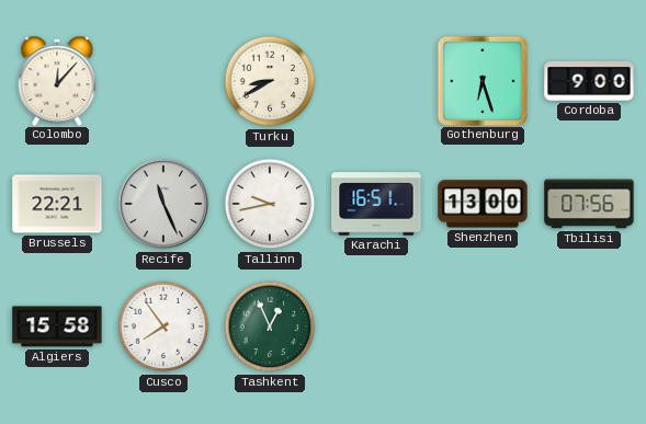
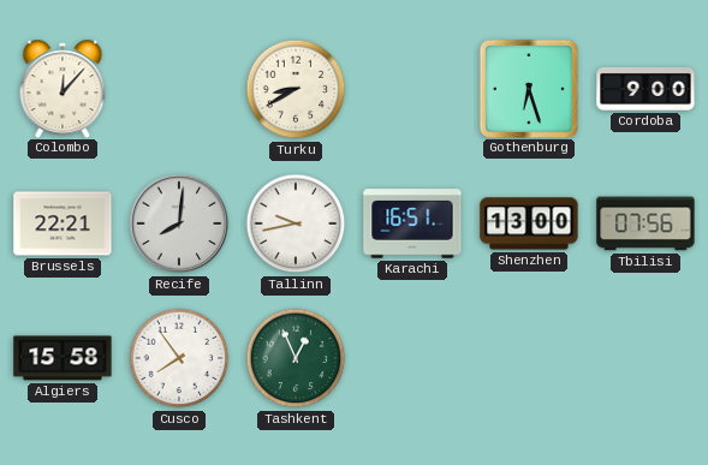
Recife: 11:26 -> 8:01 (179, 223)
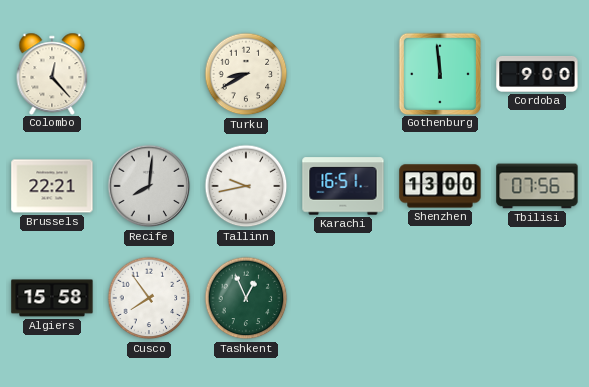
Colombo: 12:07 -> 12:23 (52, 73)
Gothenburg: 6:27 -> 11:59 (439, 73)
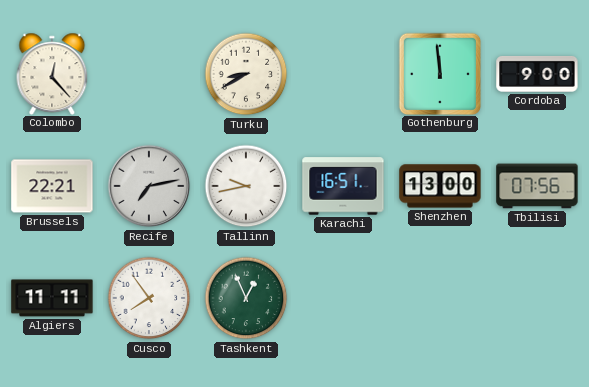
Recife: 8:01 -> 7:13 (149, 186)
Algiers: 15:58 -> 11:11 (52, 298)
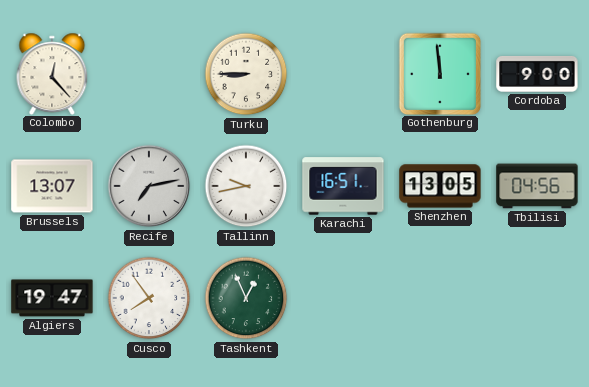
Turku: 8:40 -> 8:45 (246, 74)
Brussels: 22:21 -> 13:07 (52, 186)
Shenzhen: 13:00 -> 13:05 (440, 186)
Tbilisi: 07:56 -> 04:56 (537, 186)
Algiers: 11:11 -> 19:47 (52, 298)
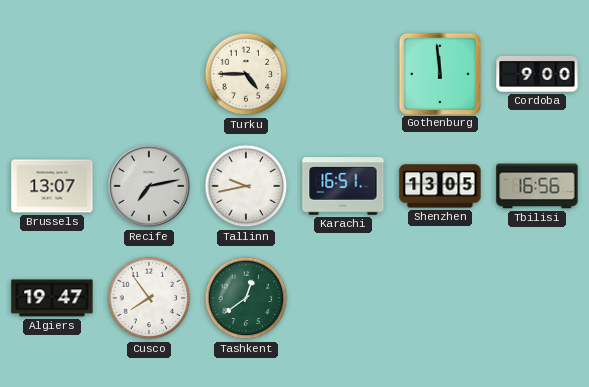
Colombo: 12:23 -> none (52, 73)
Turku: 8:45 -> 4:45 (246, 74)
Tbilisi: 04:56 -> 16:56 (537, 186)
Tashkent: 12:56 -> 12:39 (246, 298)
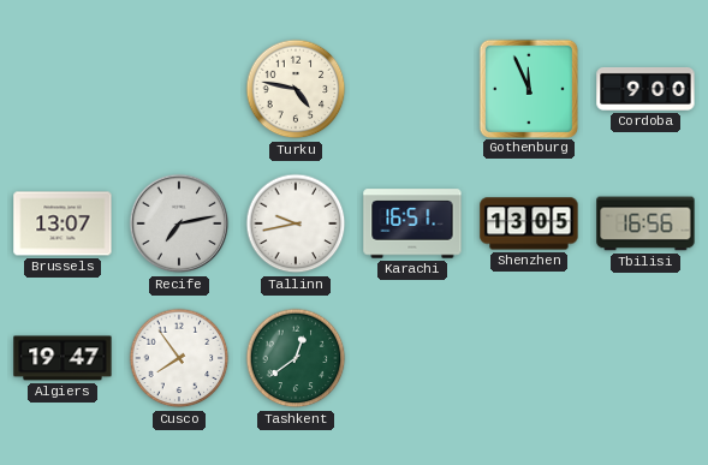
Turku: 4:45 -> 4:47 (296, 89)
Gothenburg: 11:59 -> 11:56 (528, 88)
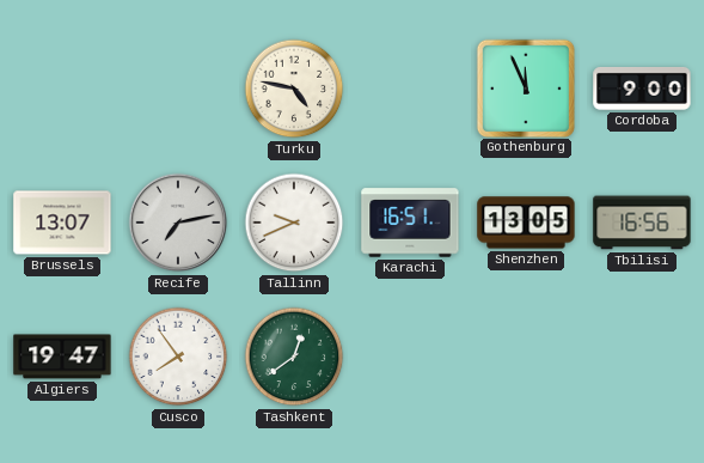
Tallinn: 9:43 -> 9:41 (294, 223)
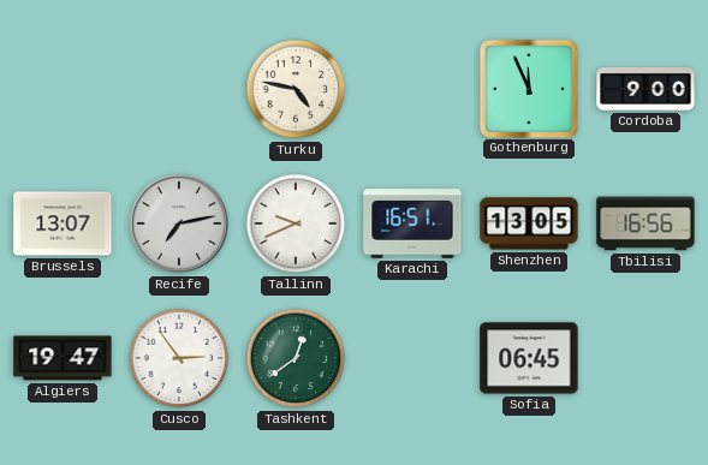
Cusco: 7:54 -> 2:54 (179, 358)
Sofia: none -> 06:45 (529, 358)
